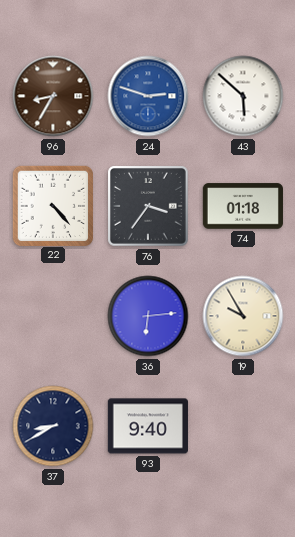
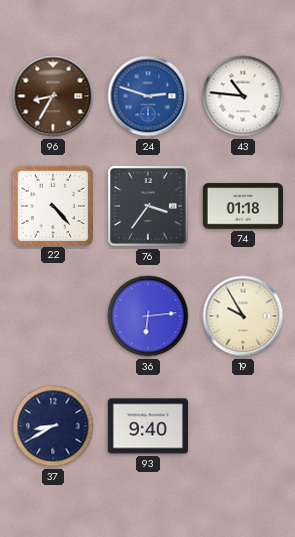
43: 5:52 -> 10:46 (243, 96)
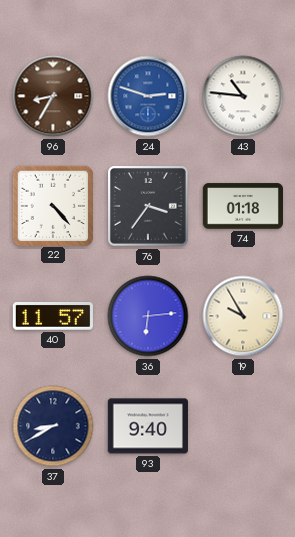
40: none -> 11:57 (53, 317)
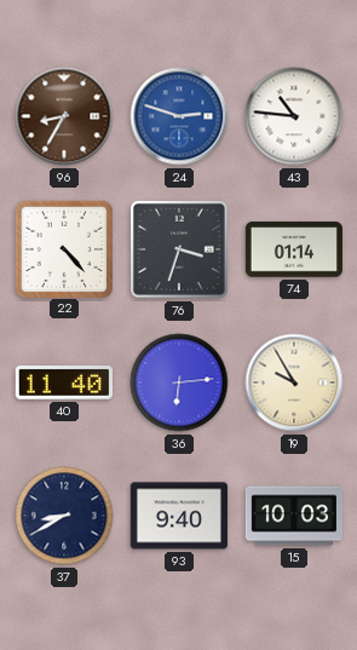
76: 3:36 -> 3:33 (180, 251)
74: 01:18 -> 01:14 (294, 249)
40: 11:57 -> 11:40 (64, 384)
15: none -> 10:03 (293, 516)
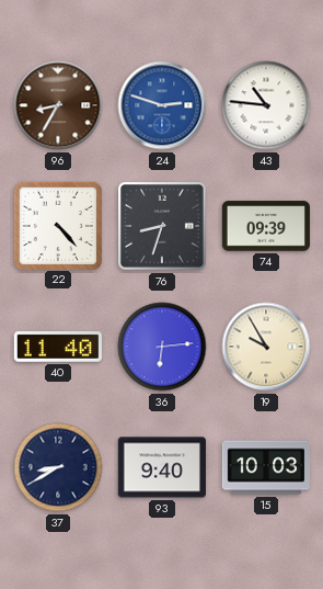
76: 3:33 -> 8:33 (163, 227)
74: 01:14 -> 09:39 (266, 226)
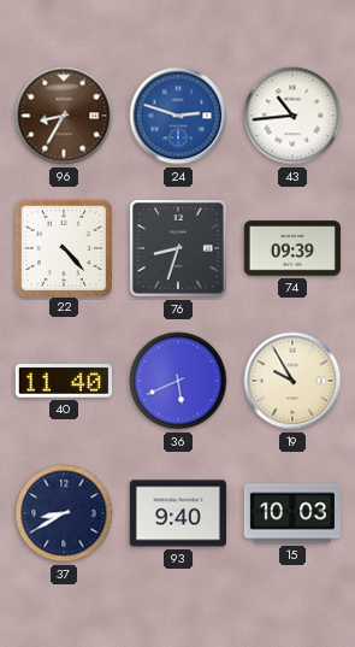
43: 10:46 -> 10:44 (292, 116)
36: 6:14 -> 5:41 (178, 381)
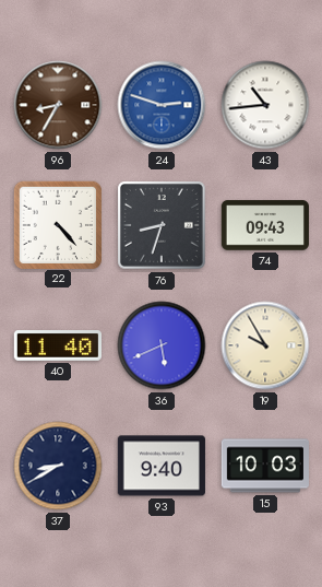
74: 09:39 -> 09:43 (265, 225)
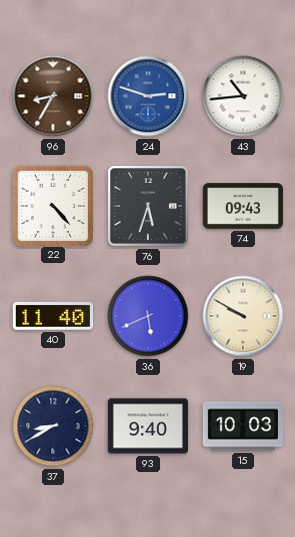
76: 8:33 -> 5:33 (149, 207)
19: 9:55 -> 9:50 (243, 316)
